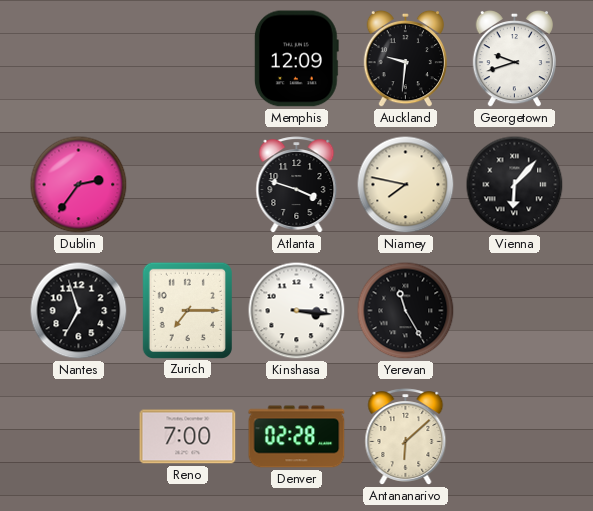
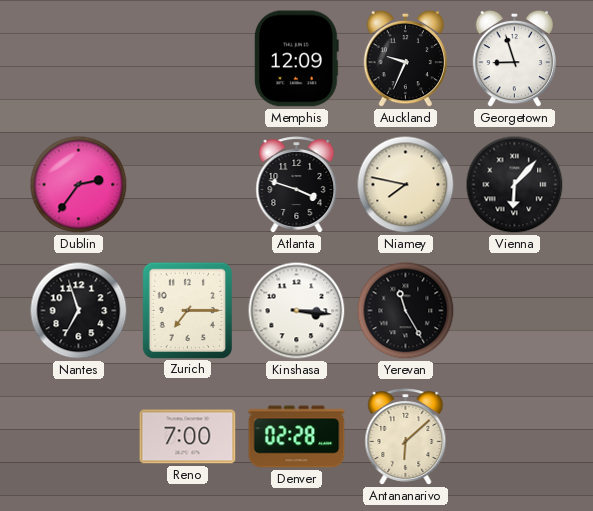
Auckland: 9:31 -> 9:34 (405, 59)
Georgetown: 9:42 -> 8:57 (514, 59)
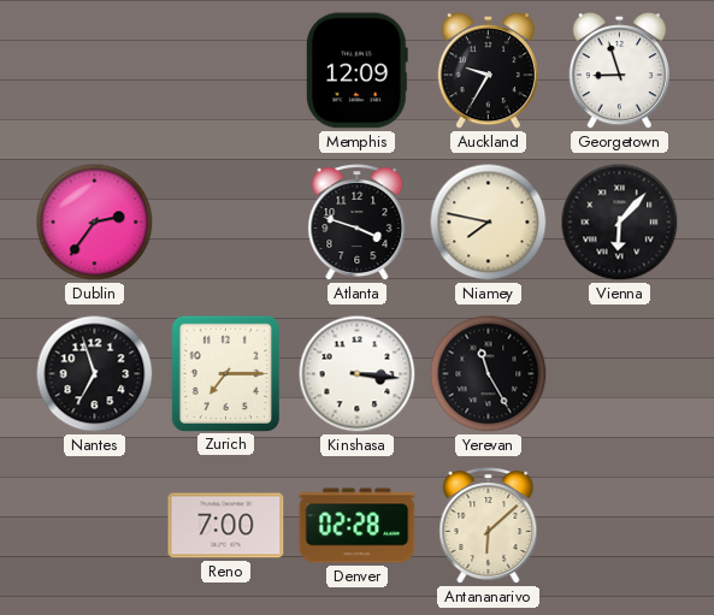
Auckland: 9:34 -> 9:35 (488, 71)
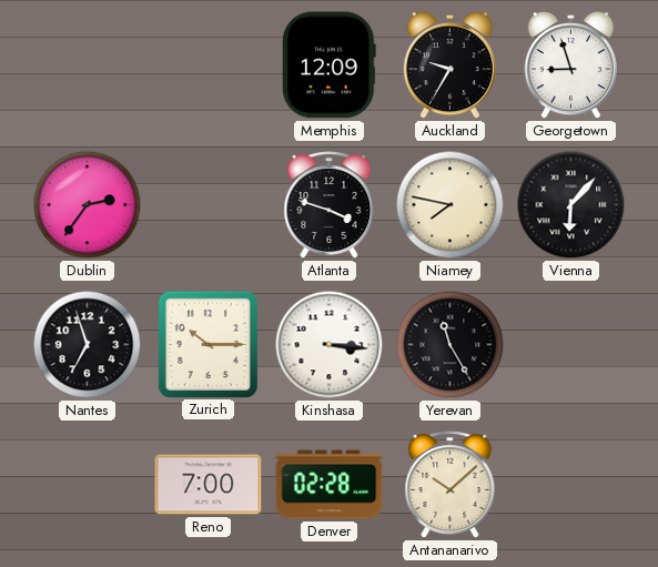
Zurich: 7:15 -> 10:15 (207, 344)
Antananarivo: 6:08 -> 10:08 (451, 485)
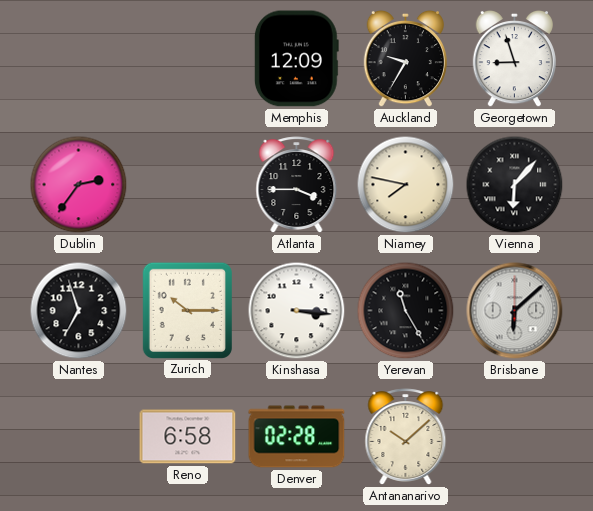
Atlanta: 3:48 -> 3:45 (297, 185)
Brisbane: none -> 6:08 (515, 311)
Reno: 7:00 -> 6:58 (188, 437)
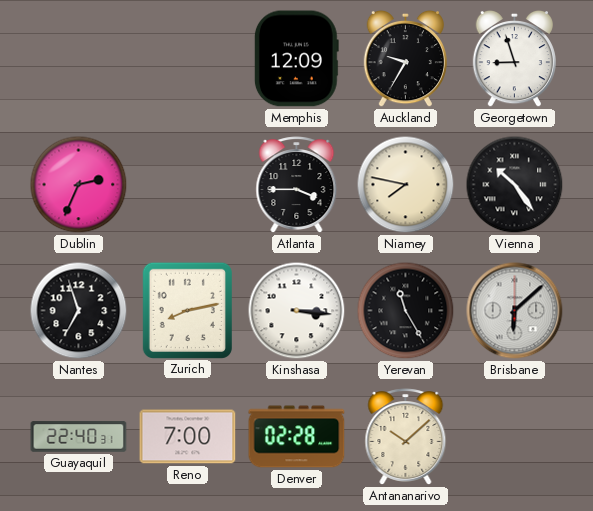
Dublin: 2:36 -> 2:34 (79, 185)
Vienna: 6:07 -> 10:24 (515, 185)
Zurich: 10:15 -> 8:13 (187, 310)
Guayaquil: none -> 22:40 (79, 437)
Reno: 6:58 -> 7:00 (188, 437)
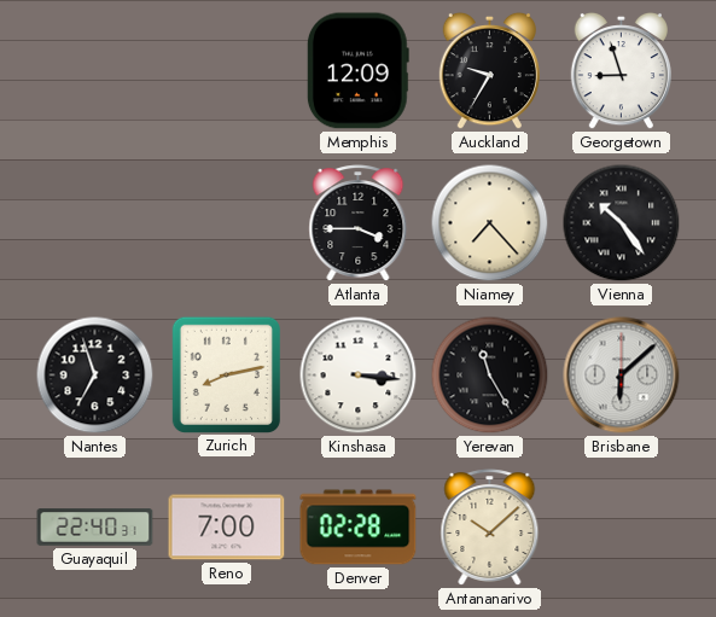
Dublin: 2:34 -> none (79, 185)
Niamey: 7:47 -> 7:23 (490, 223)
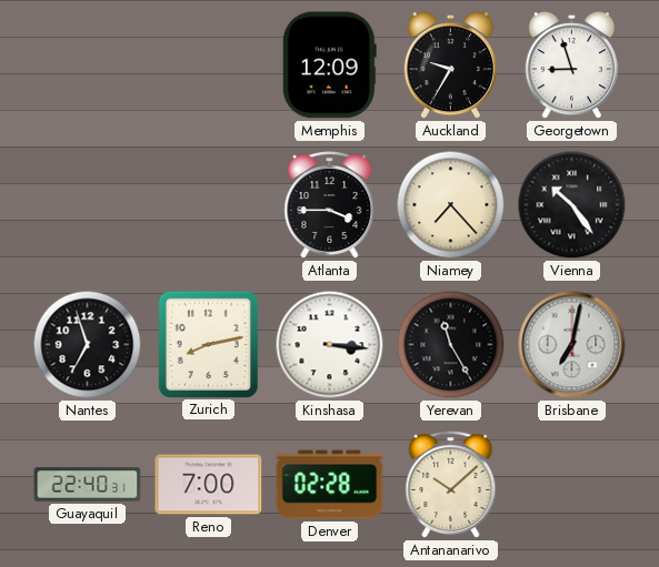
Brisbane: 6:08 -> 7:02 (572, 345)
